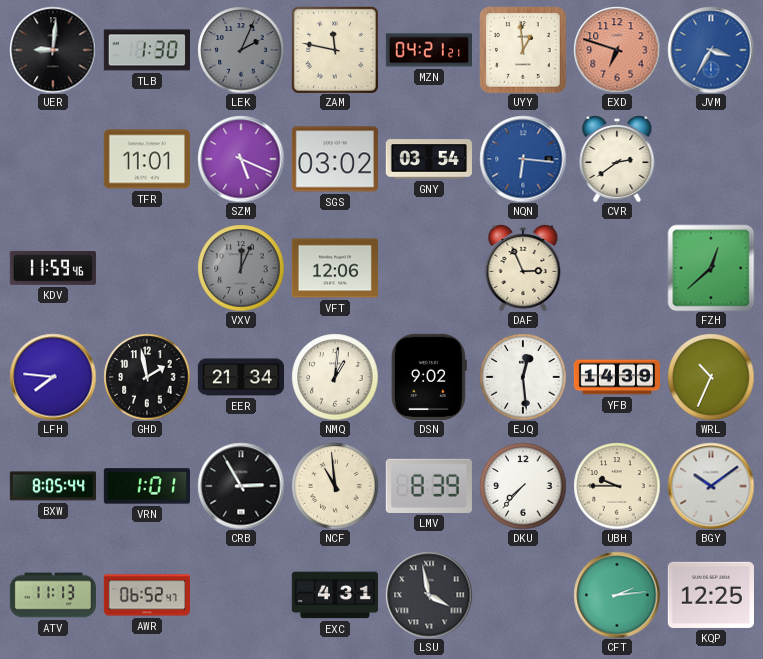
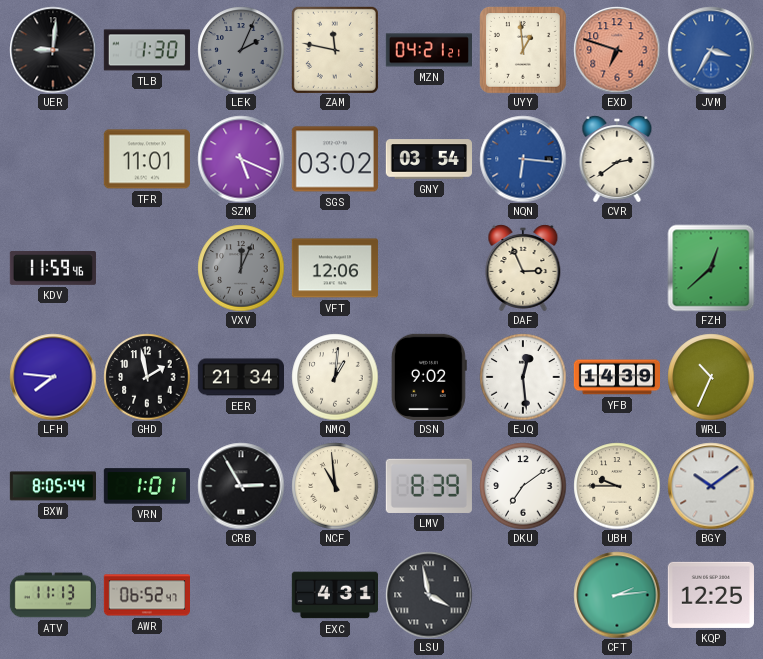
DKU: 7:37 -> 7:09 (523, 486)
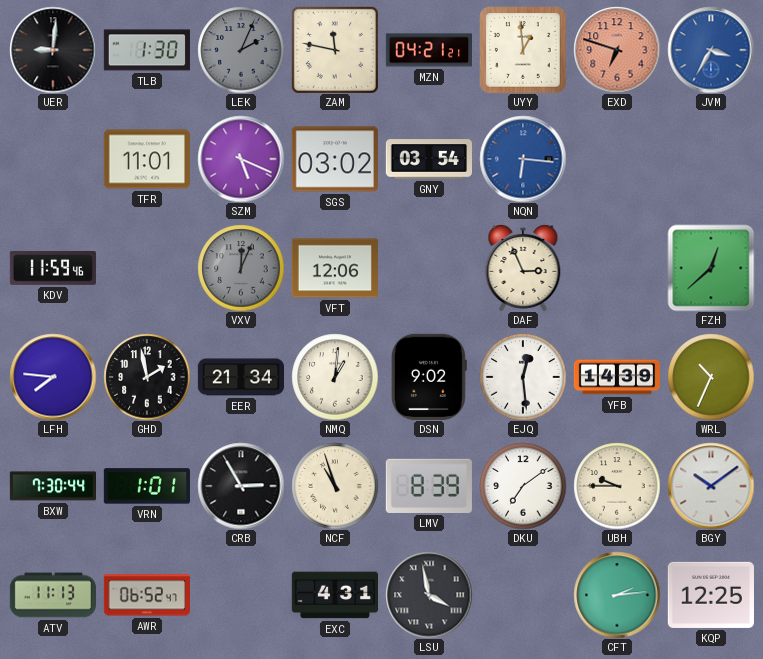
CVR: 2:39 -> none (617, 159)
BXW: 8:05 -> 7:30 (52, 486)
NCF: 10:59 -> 10:57 (335, 486)
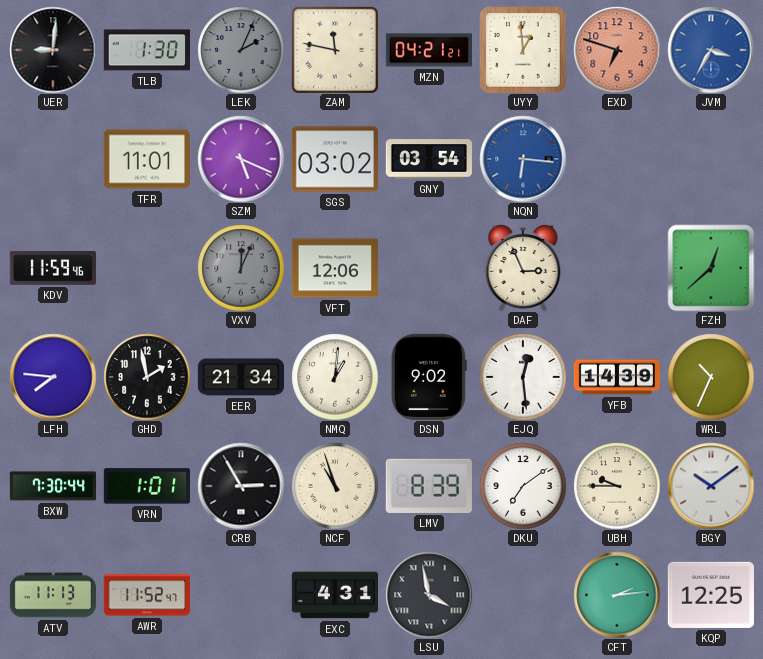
AWR: 06:52 -> 11:52 (146, 595)
